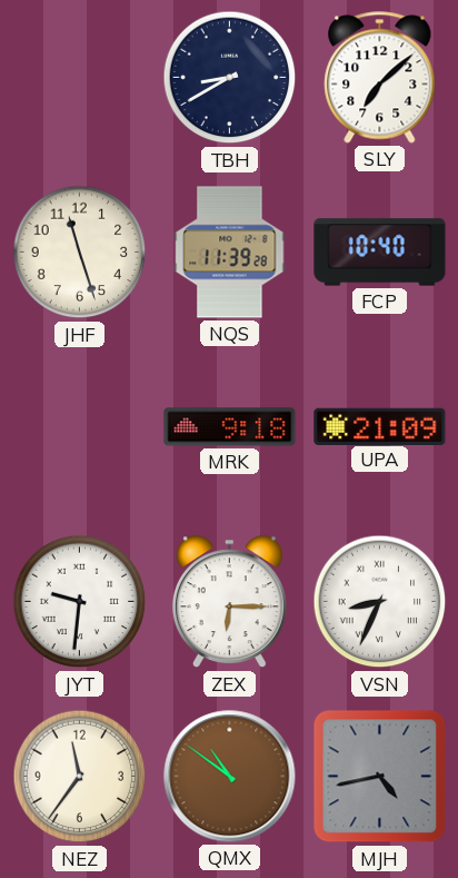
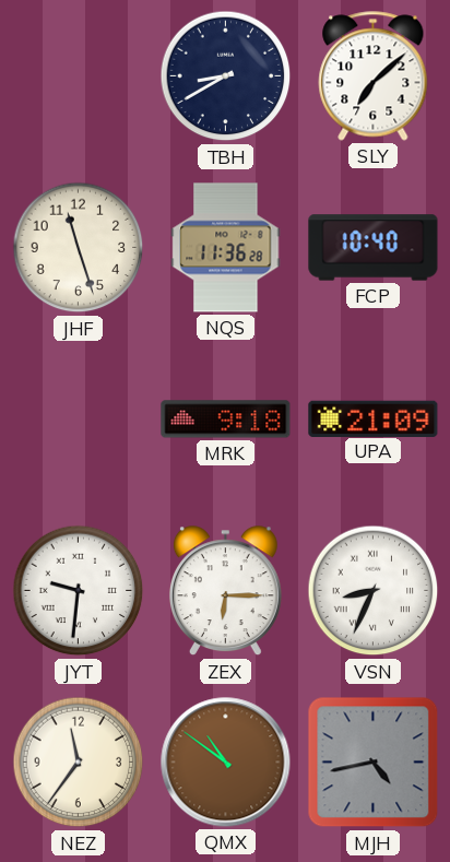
NQS: 11:39 -> 11:36 (226, 248)
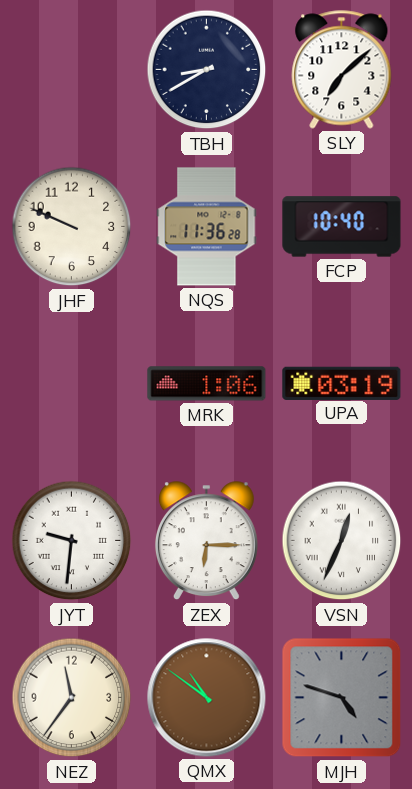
JHF: 11:27 -> 9:49 (72, 227)
MRK: 9:18 -> 1:06 (207, 384)
UPA: 21:09 -> 03:19 (342, 383)
VSN: 8:34 -> 12:34 (342, 541)
MJH: 4:43 -> 4:48 (342, 698)
